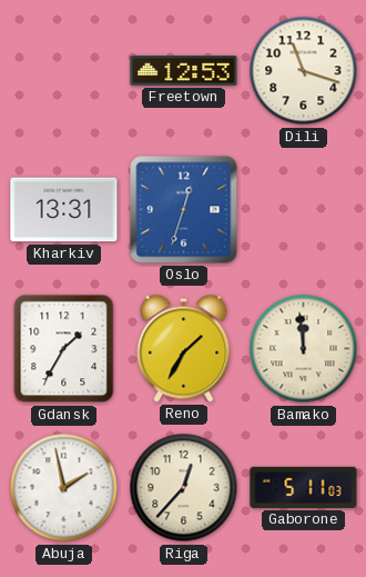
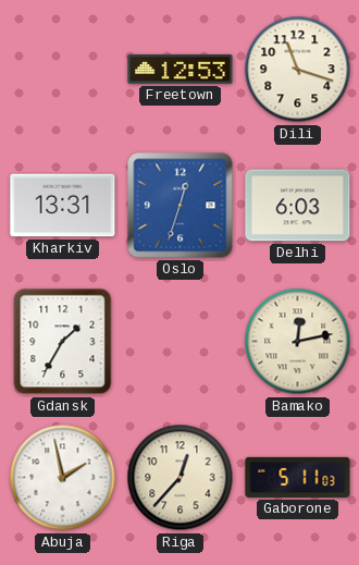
Delhi: none -> 6:03 (298, 206)
Reno: 1:35 -> none (184, 348)
Bamako: 11:59 -> 12:13 (298, 342)
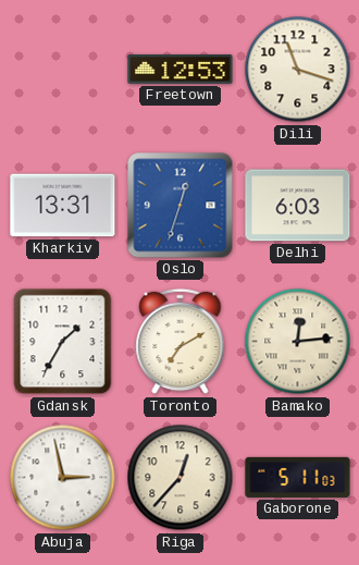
Toronto: none -> 7:10 (181, 342)
Bamako: 12:13 -> 12:14 (298, 342)
Abuja: 1:58 -> 2:58 (63, 478)
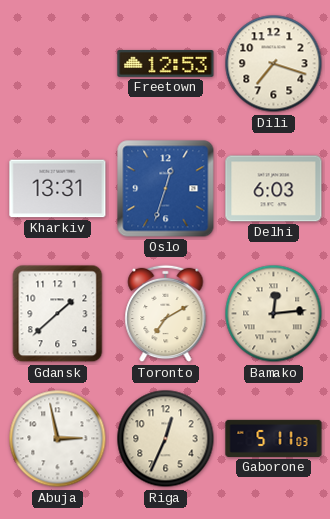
Dili: 11:18 -> 7:18 (274, 64)
Gdansk: 1:35 -> 1:38 (58, 314)
Riga: 12:37 -> 12:34 (166, 439)
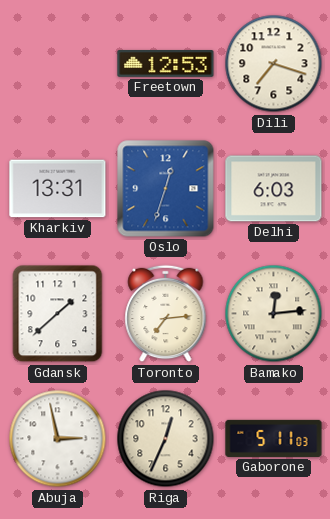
Toronto: 7:10 -> 7:14 (166, 314)
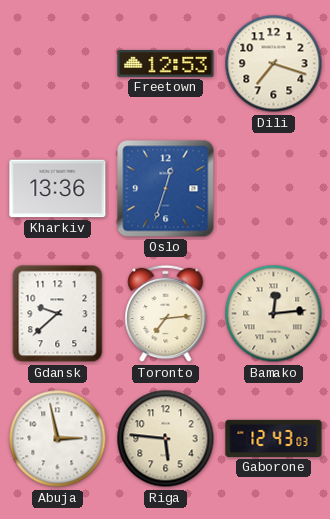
Kharkiv: 13:31 -> 13:36 (58, 189)
Delhi: 6:03 -> none (274, 189)
Gdansk: 1:38 -> 9:38 (58, 314)
Riga: 12:34 -> 5:46 (166, 439)
Gaborone: 5:11 -> 12:43 (274, 438)
